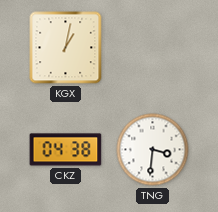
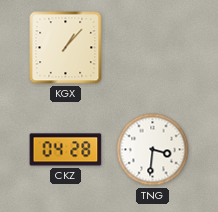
KGX: 1:02 -> 1:07 (66, 48)
CKZ: 04:38 -> 04:28 (66, 150)
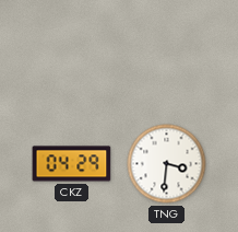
KGX: 1:07 -> none (66, 48)
CKZ: 04:28 -> 04:29 (72, 164)
